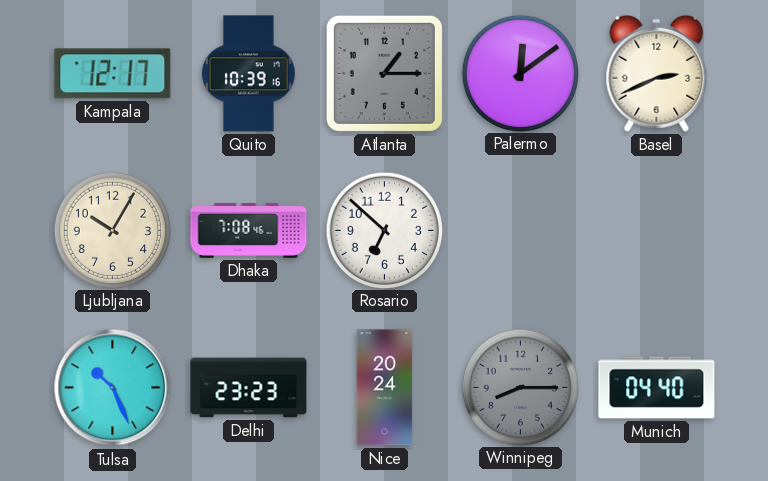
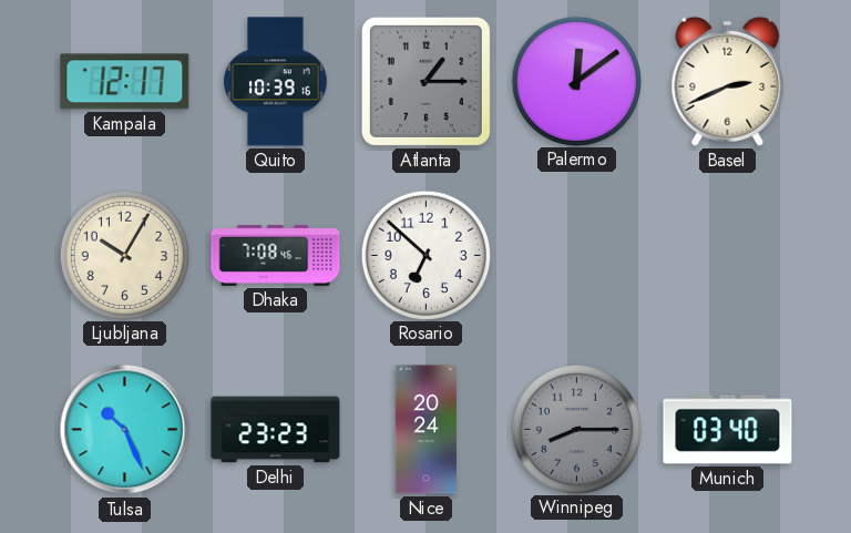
Munich: 04:40 -> 03:40 (728, 430)
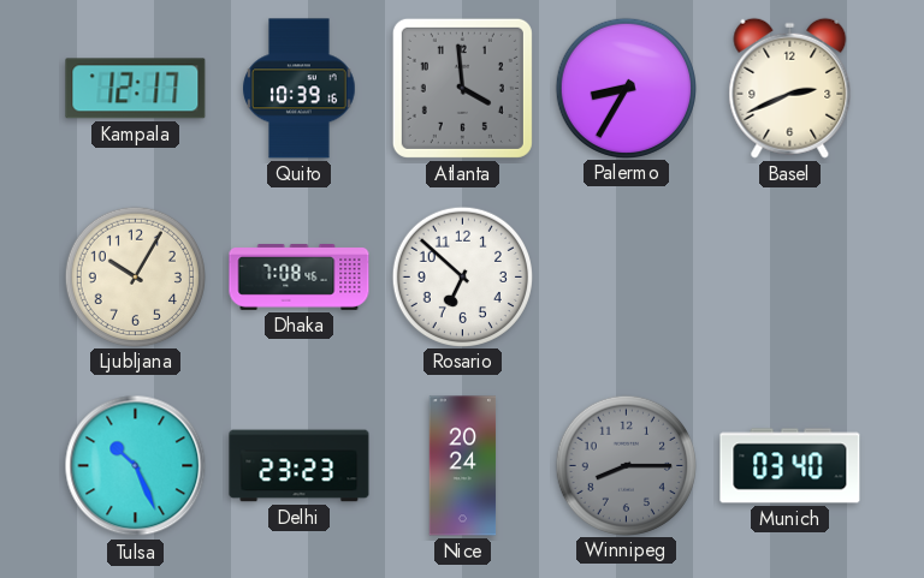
Atlanta: 1:15 -> 3:59 (462, 88)
Palermo: 12:09 -> 8:35 (626, 88)
